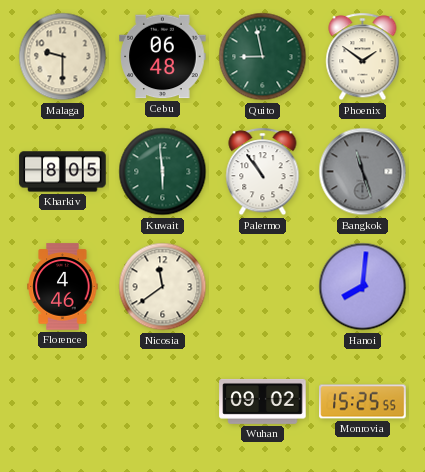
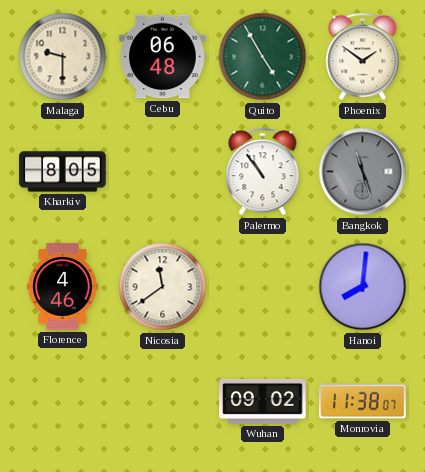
Quito: 8:58 -> 4:55 (263, 57)
Kuwait: 5:59 -> none (163, 172)
Monrovia: 15:25 -> 11:38 (363, 402)
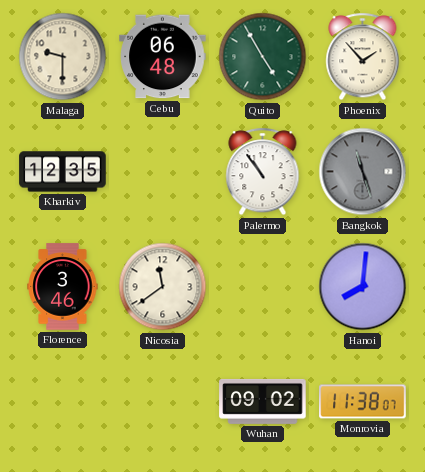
Phoenix: 1:51 -> 1:53 (363, 57)
Kharkiv: 8:05 -> 12:35 (63, 172)
Florence: 4:46 -> 3:46 (63, 287)
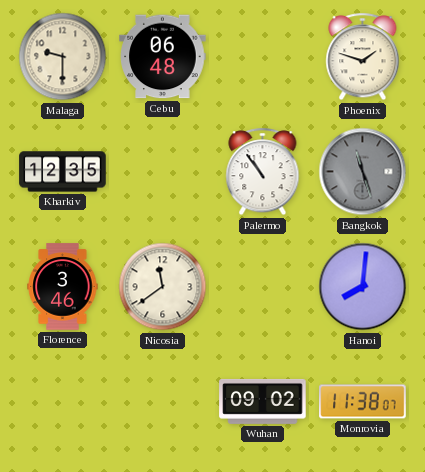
Quito: 4:55 -> none (263, 57)
Phoenix: 1:53 -> 1:48 (363, 57)
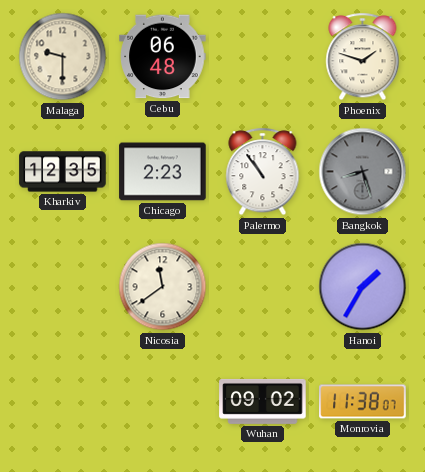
Chicago: none -> 2:23 (163, 172)
Bangkok: 11:27 -> 8:27 (363, 172)
Florence: 3:46 -> none (63, 287)
Hanoi: 8:01 -> 1:35 (363, 287)
